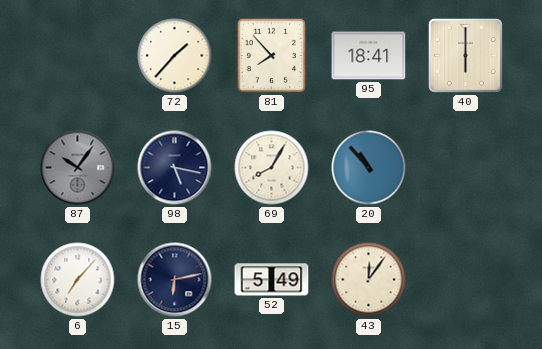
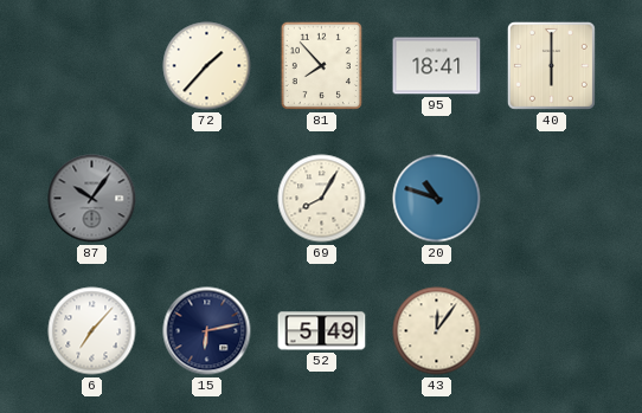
98: 5:17 -> none (175, 168)
20: 10:53 -> 10:48 (437, 199)
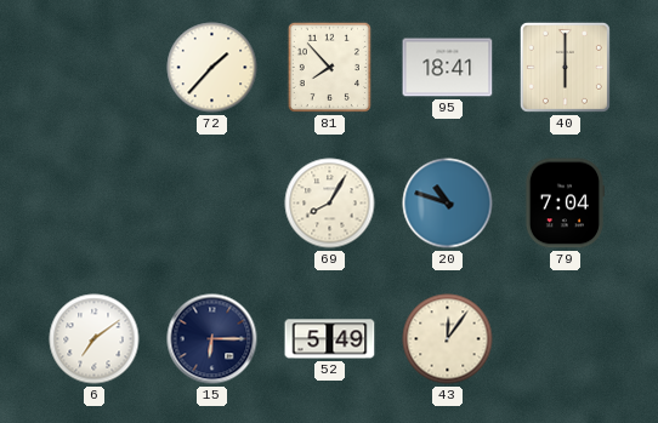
87: 10:06 -> none (92, 199)
79: none -> 7:04 (563, 204)
6: 7:07 -> 7:09 (95, 339)
15: 6:13 -> 6:15 (212, 339)
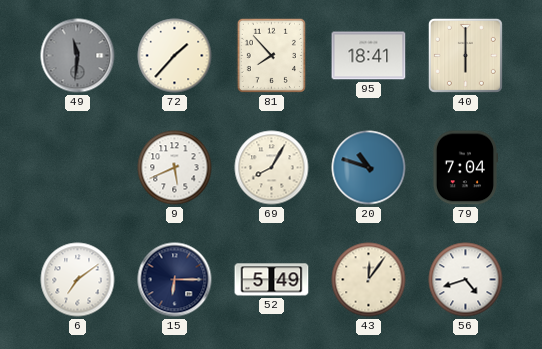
49: none -> 11:31 (78, 56)
9: none -> 5:41 (175, 168)
56: none -> 4:42 (466, 280)
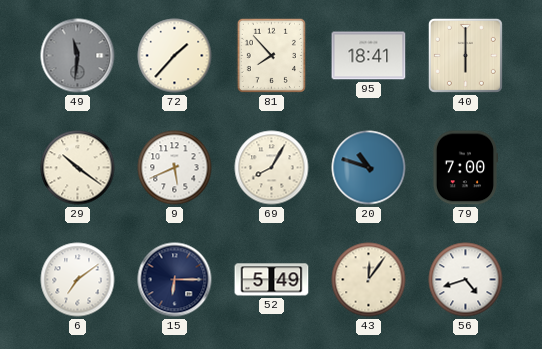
29: none -> 10:21 (78, 168)
79: 7:04 -> 7:00 (464, 168)
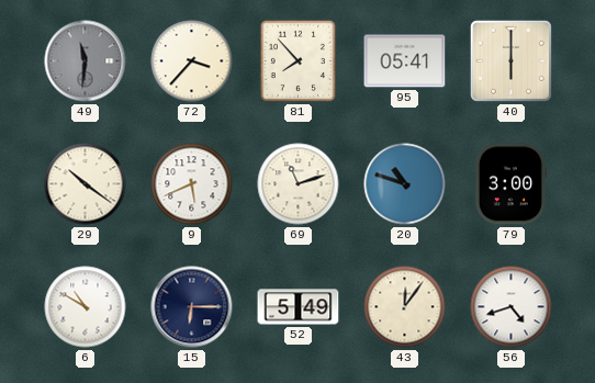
72: 1:37 -> 3:37 (192, 61)
95: 18:41 -> 05:41 (405, 61)
69: 8:05 -> 11:12 (299, 184)
79: 7:00 -> 3:00 (509, 184)
6: 7:09 -> 10:50 (86, 307)
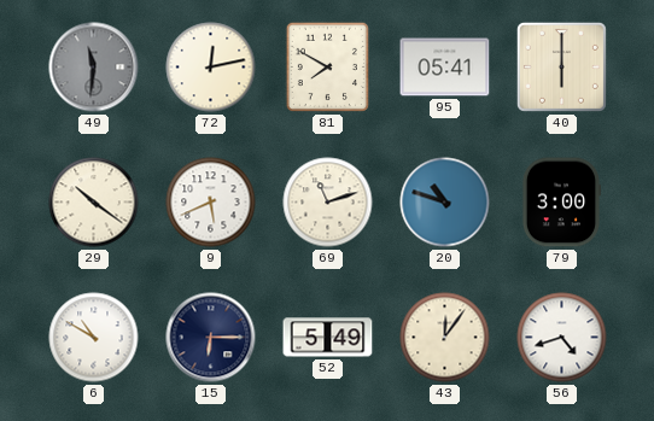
72: 3:37 -> 12:13 (211, 68)
81: 7:53 -> 7:50 (327, 66)
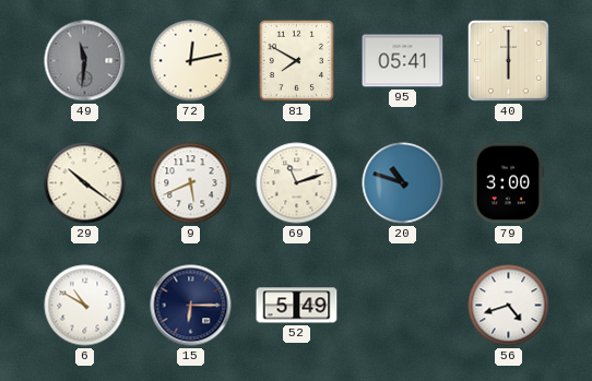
43: 12:06 -> none (445, 338)
